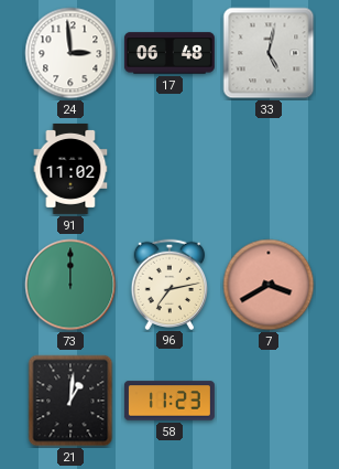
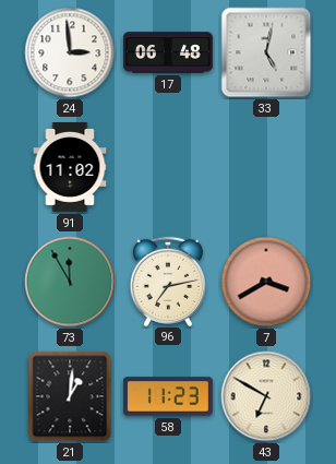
73: 12:00 -> 11:55 (70, 282)
43: none -> 6:50 (266, 396)
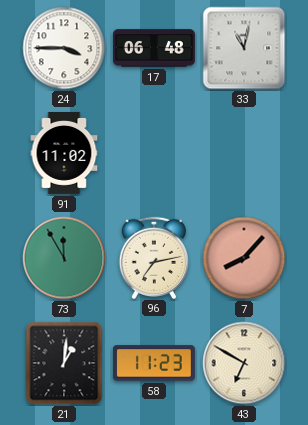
24: 2:59 -> 3:45 (64, 48)
33: 5:02 -> 11:02 (244, 48)
7: 3:40 -> 8:07 (244, 258)
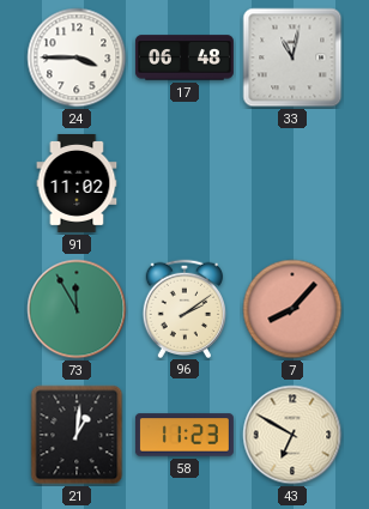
96: 7:13 -> 2:09 (183, 308)
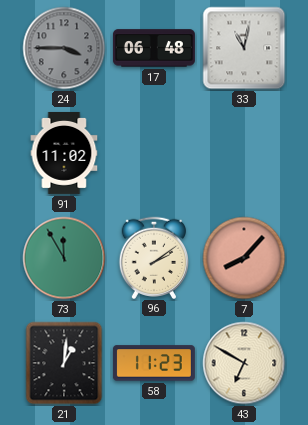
24 dial: white -> grey (64, 48)
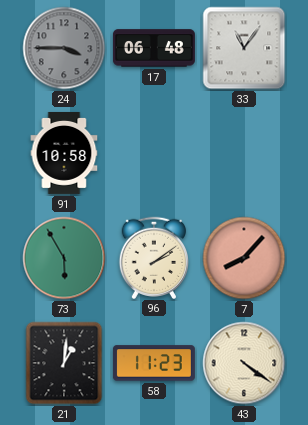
33: 11:02 -> 11:06 (244, 48)
91: 11:02 -> 10:58 (64, 153)
73: 11:55 -> 5:55 (64, 258)
43: 6:50 -> 4:21 (244, 363)
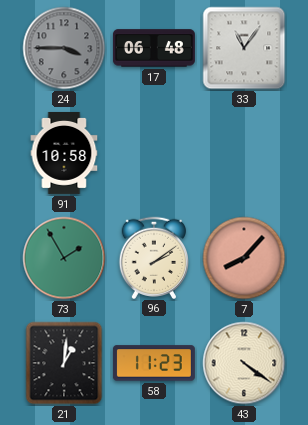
73: 5:55 -> 1:55 (64, 258)
